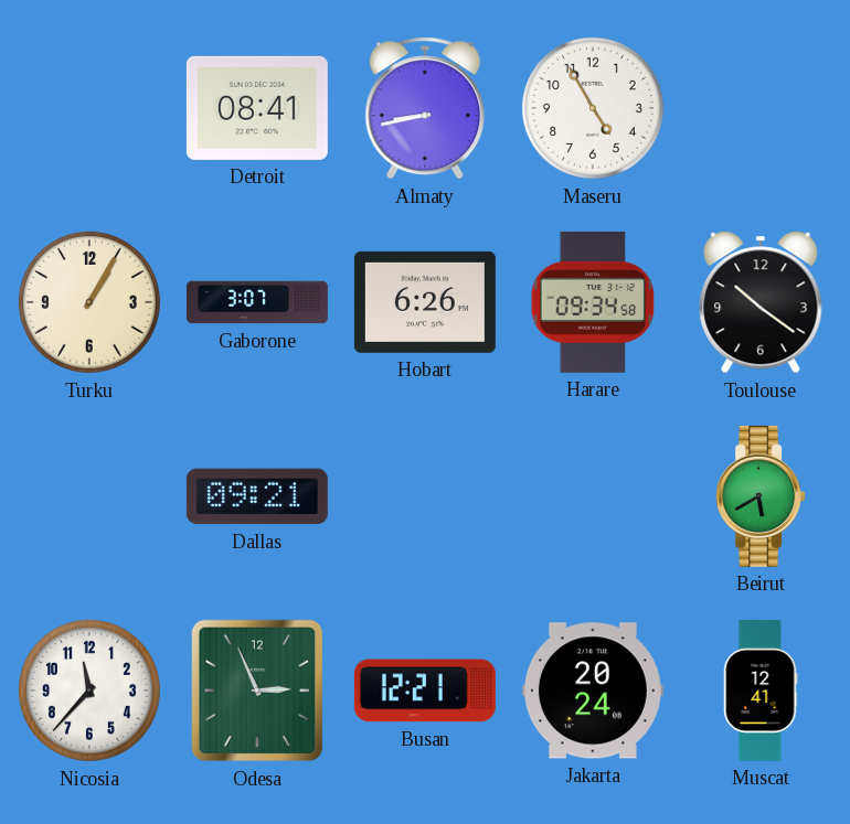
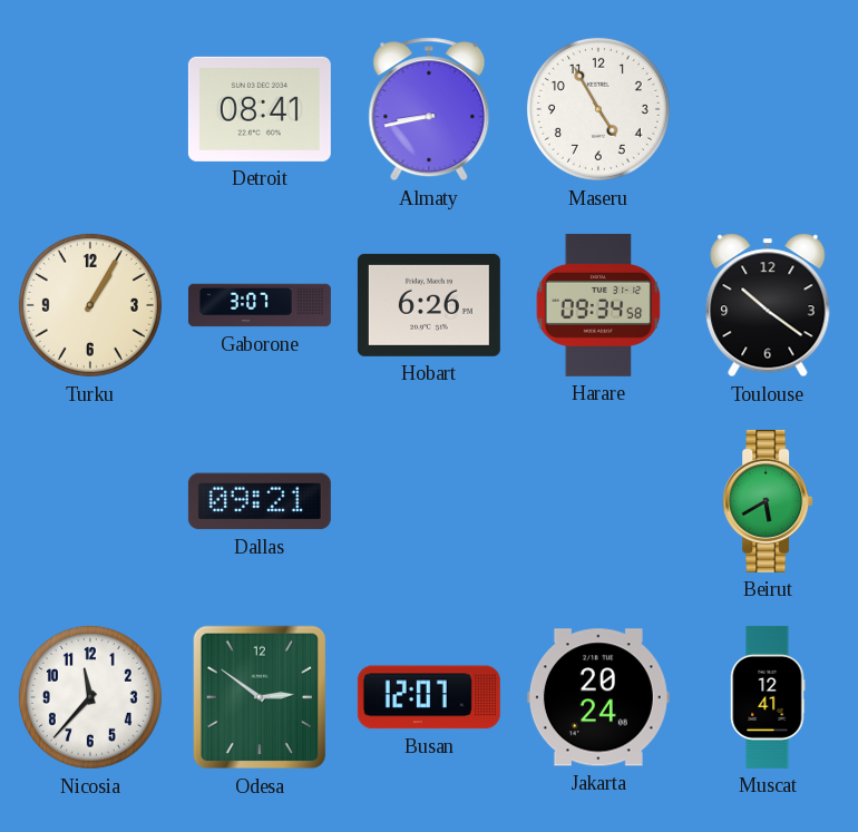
Odesa: 2:56 -> 2:51 (260, 697)
Busan: 12:21 -> 12:07 (429, 697)
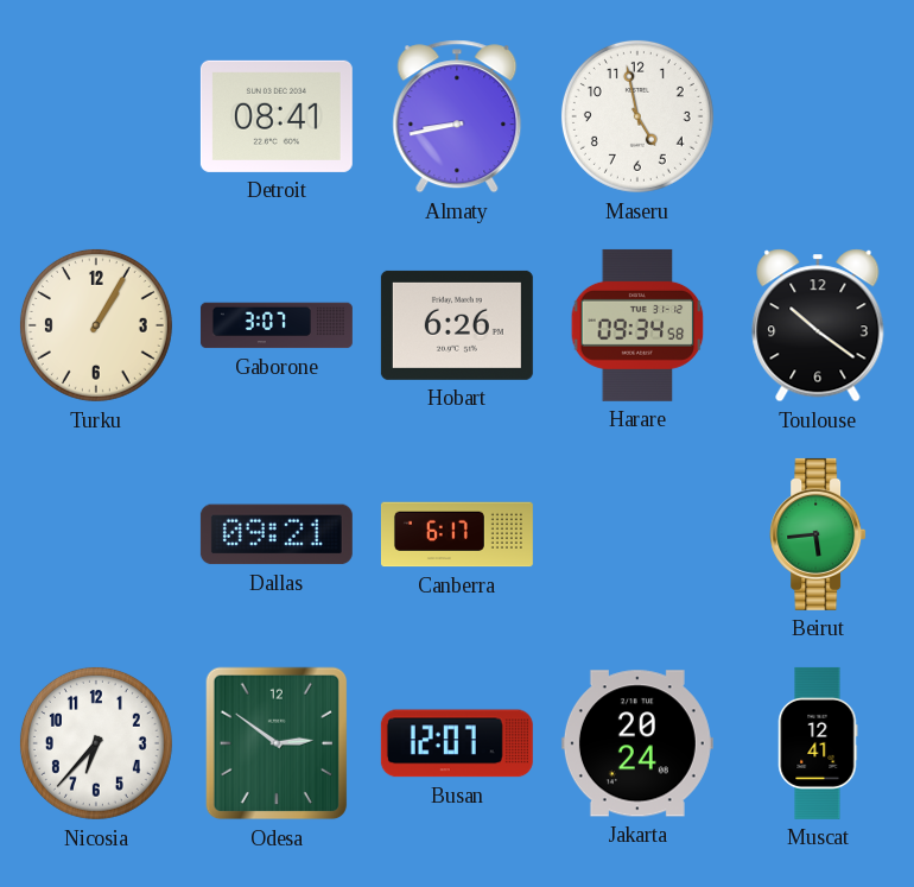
Maseru: 4:55 -> 4:58 (637, 116)
Canberra: none -> 6:17 (457, 534)
Beirut: 5:40 -> 5:44 (818, 534)
Nicosia: 11:37 -> 6:37 (96, 743)
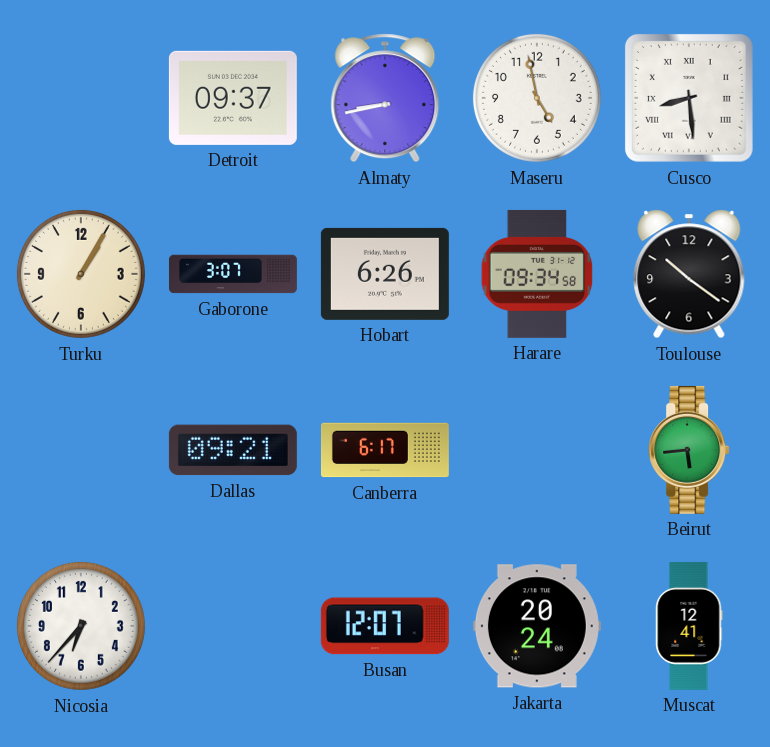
Detroit: 08:41 -> 09:37 (233, 98)
Cusco: none -> 8:29 (689, 98)
Odesa: 2:51 -> none (277, 743)
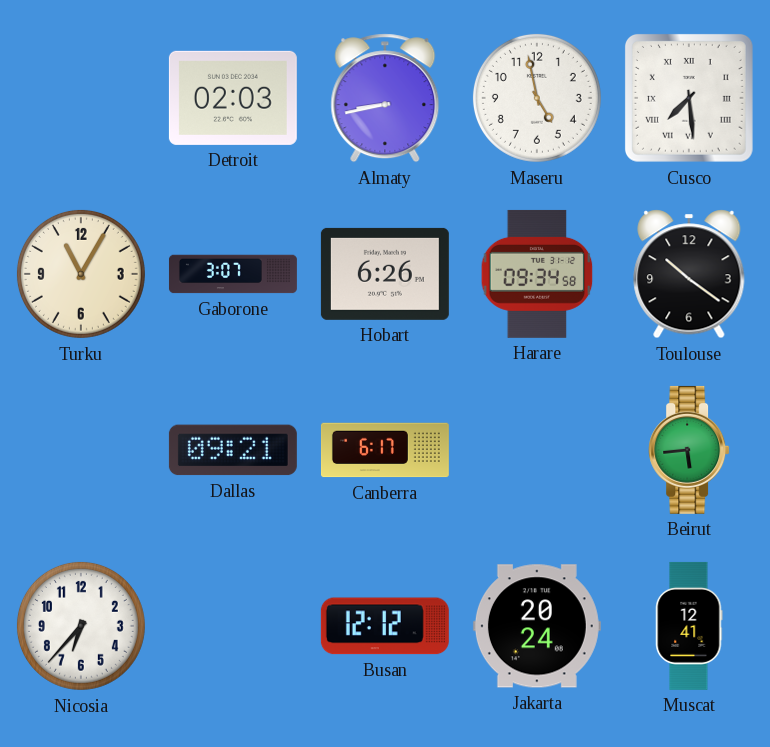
Detroit: 09:37 -> 02:03 (233, 98)
Cusco: 8:29 -> 7:29 (689, 98)
Turku: 1:05 -> 11:05 (81, 274)
Busan: 12:07 -> 12:12 (385, 626)
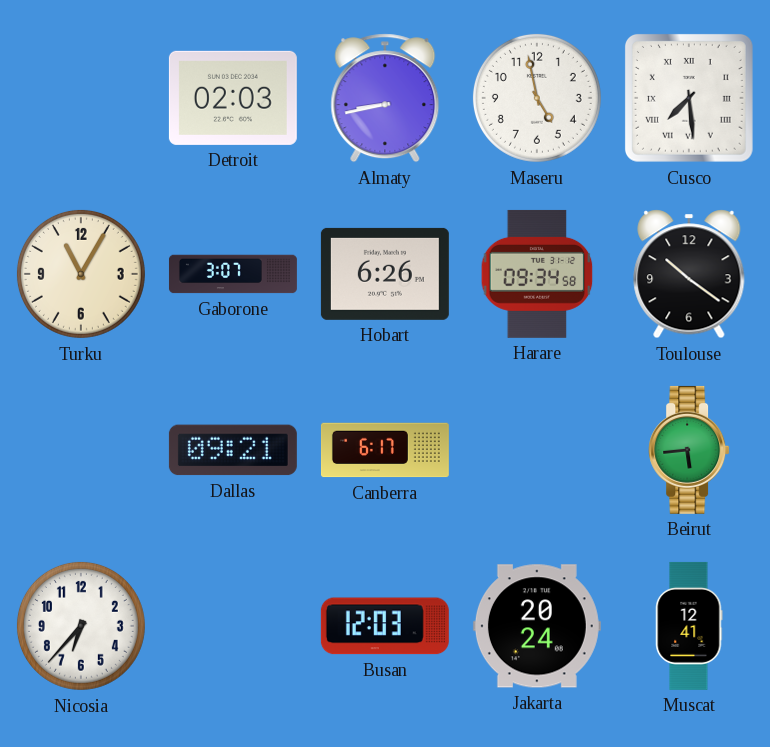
Busan: 12:12 -> 12:03 (385, 626)
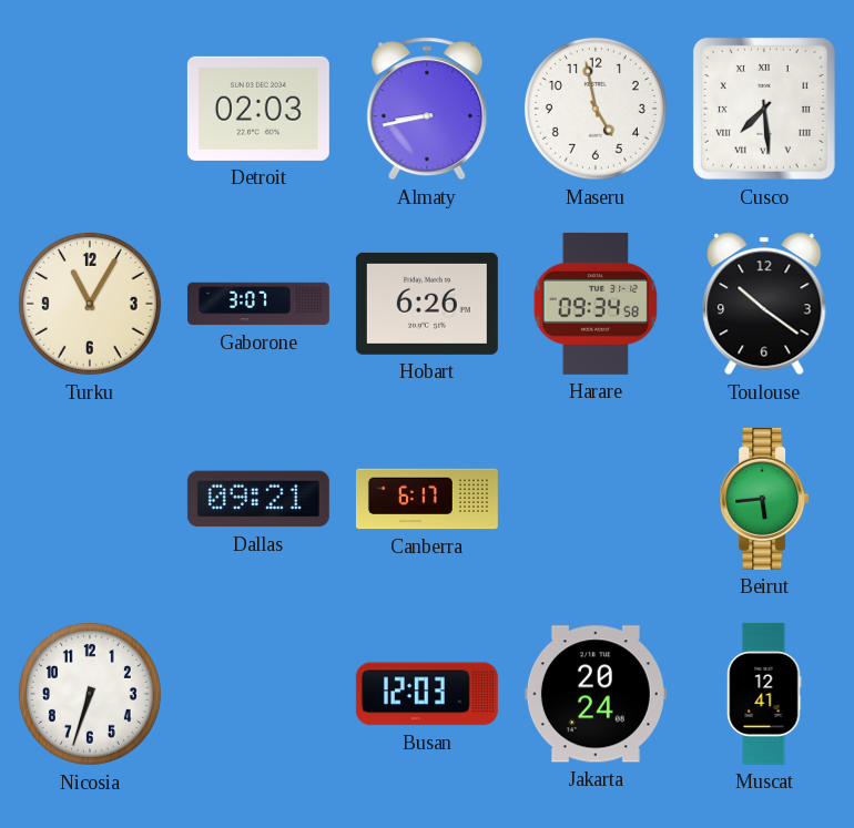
Nicosia: 6:37 -> 6:33 (90, 694)
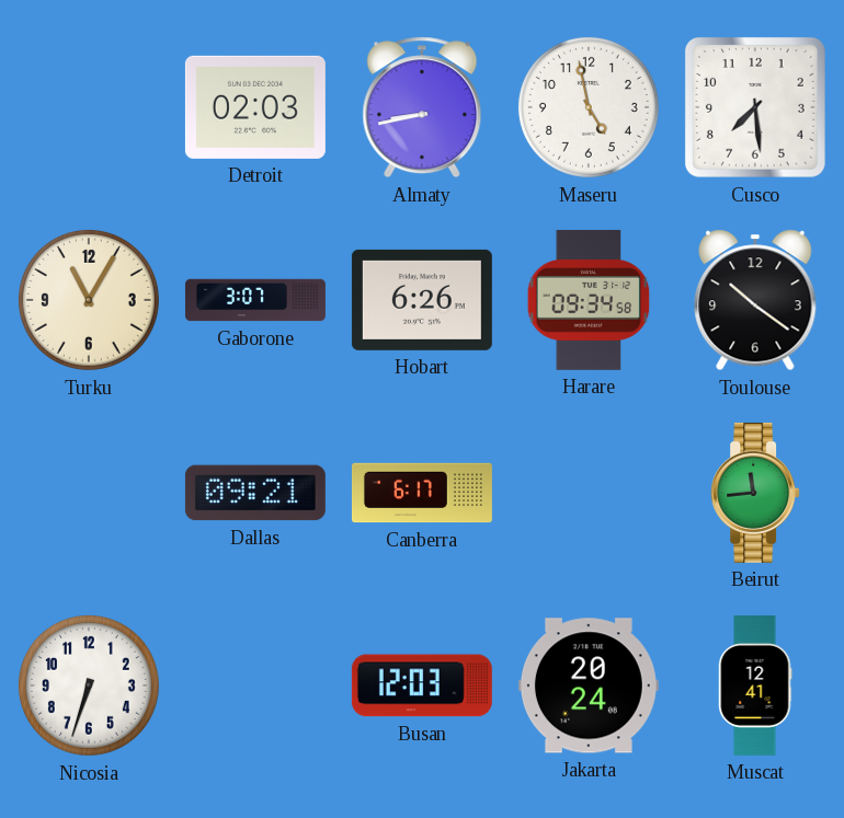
Cusco numerals: Roman -> Arabic (755, 107)
Beirut: 5:44 -> 11:44 (755, 493)
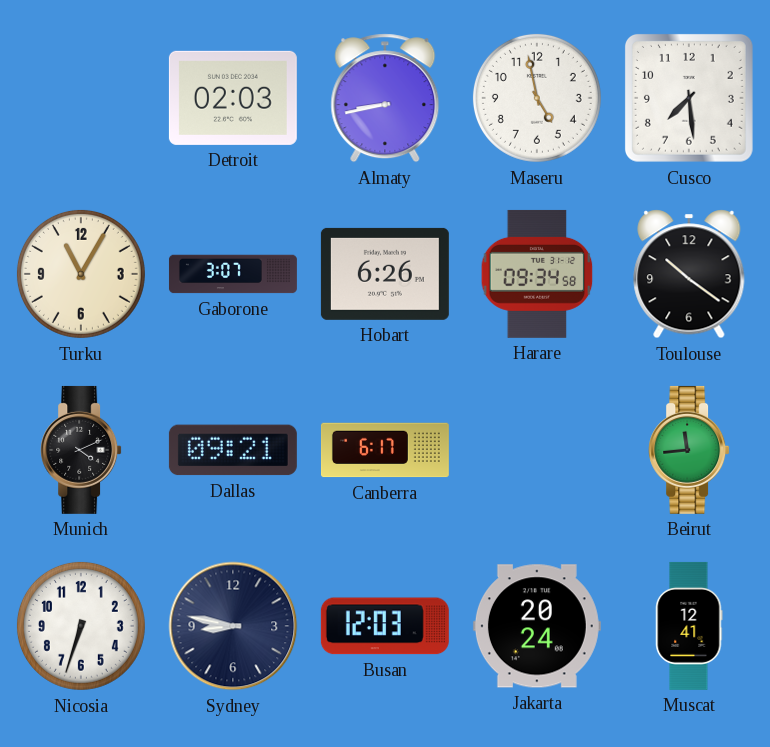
Munich: none -> 4:11 (81, 450)
Sydney: none -> 8:47 (233, 626)
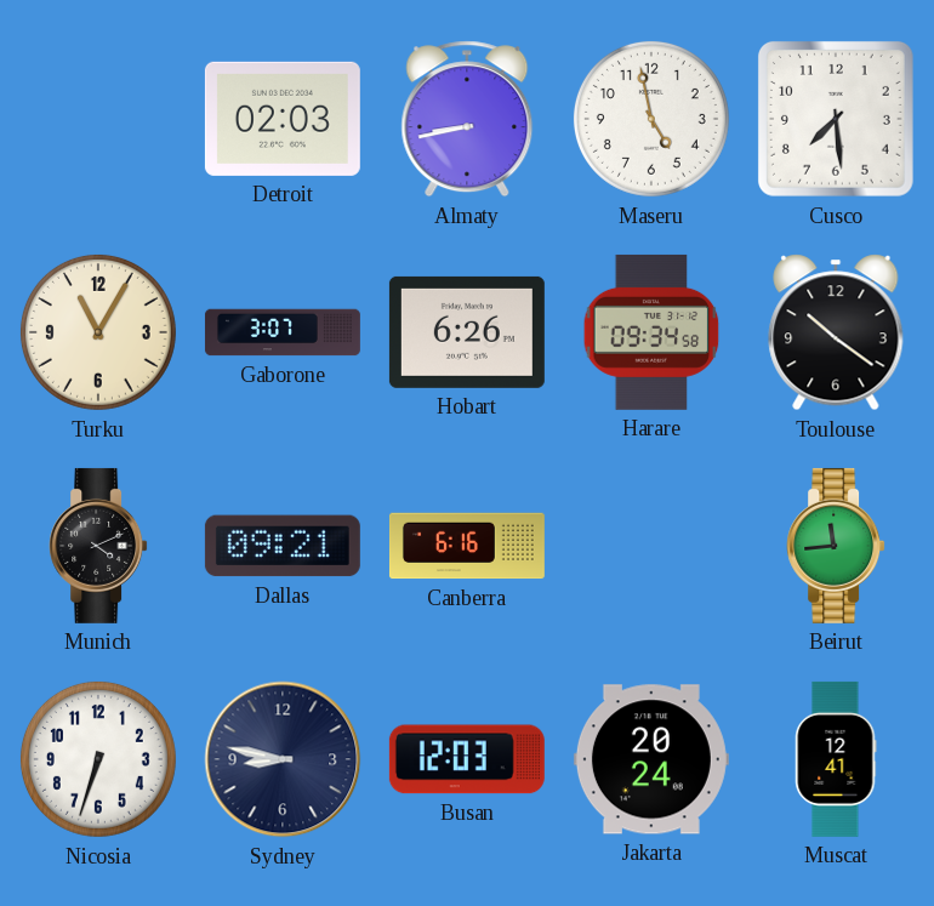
Canberra: 6:17 -> 6:16 (467, 546)
